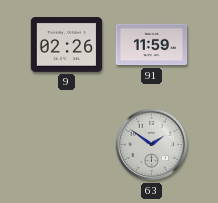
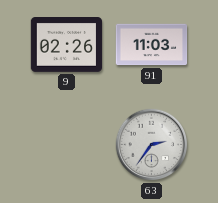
91: 11:59 -> 11:03 (152, 45)
63: 1:51 -> 2:36 (152, 145)
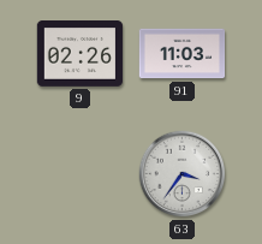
63: 2:36 -> 3:36 (183, 174)
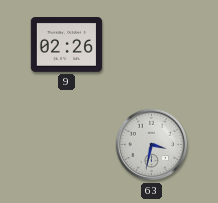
91: 11:03 -> none (183, 54)
63: 3:36 -> 3:32 (152, 145)
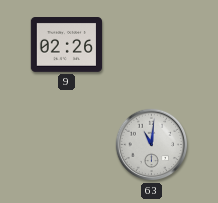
63: 3:32 -> 11:01 (152, 145)
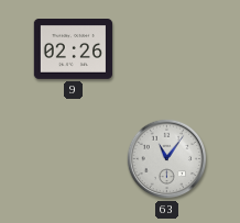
63: 11:01 -> 11:06 (167, 159)
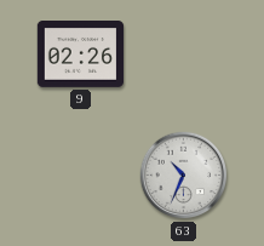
63: 11:06 -> 10:34 (184, 176)
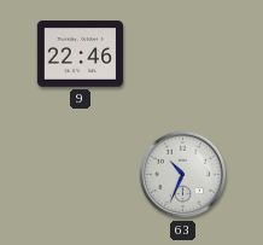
9: 02:26 -> 22:46 (81, 54)
